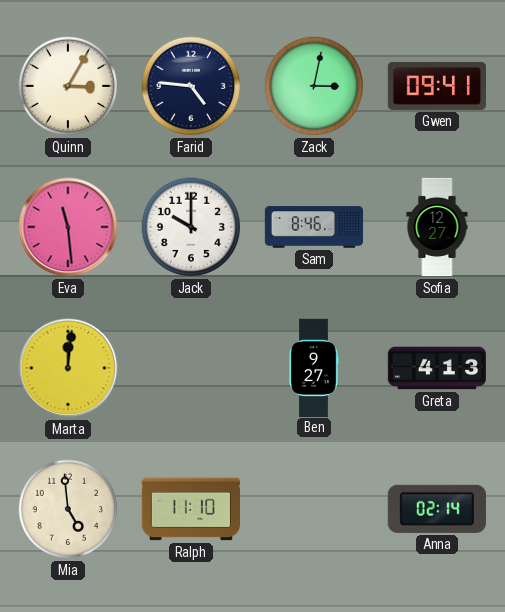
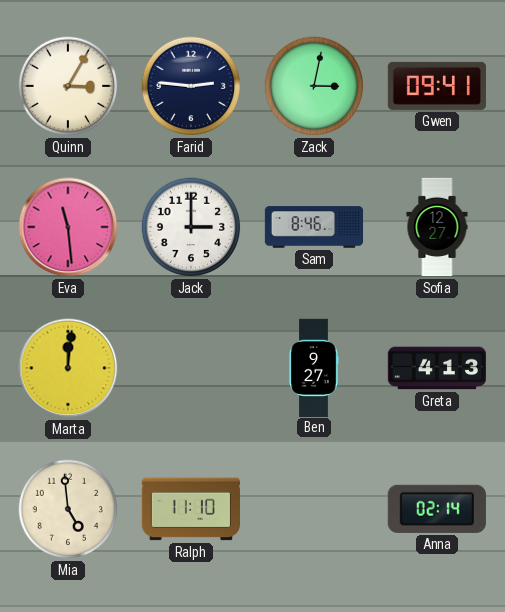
Farid: 4:46 -> 2:46 (191, 86)
Jack: 10:00 -> 3:00 (191, 227)
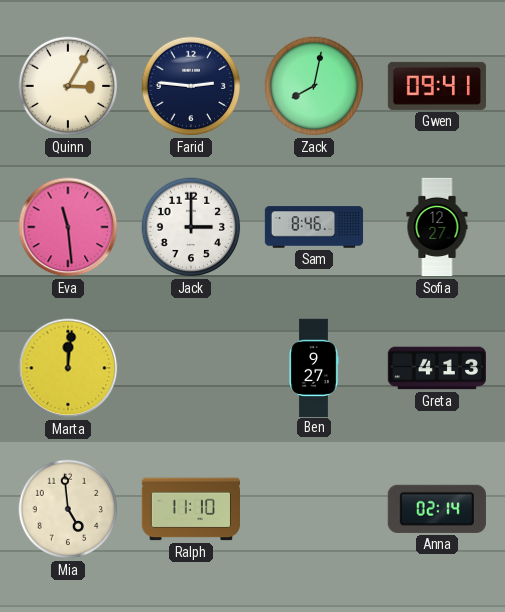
Zack: 3:02 -> 8:02 (314, 86)
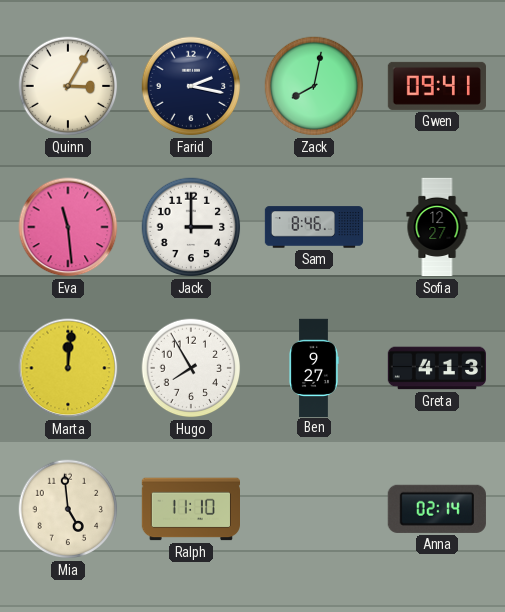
Farid: 2:46 -> 2:17 (191, 86)
Hugo: none -> 7:55 (191, 368)
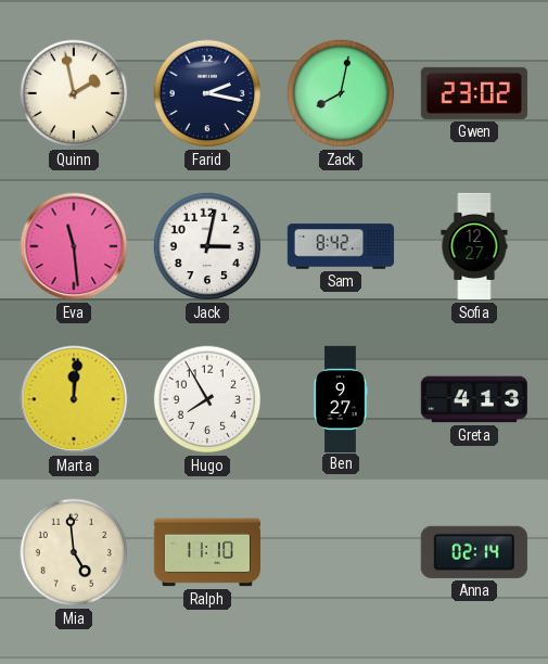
Quinn: 3:05 -> 1:58 (74, 93)
Gwen: 09:41 -> 23:02 (473, 93)
Jack: 3:00 -> 3:02 (207, 246)
Sam: 8:46 -> 8:42 (341, 246)
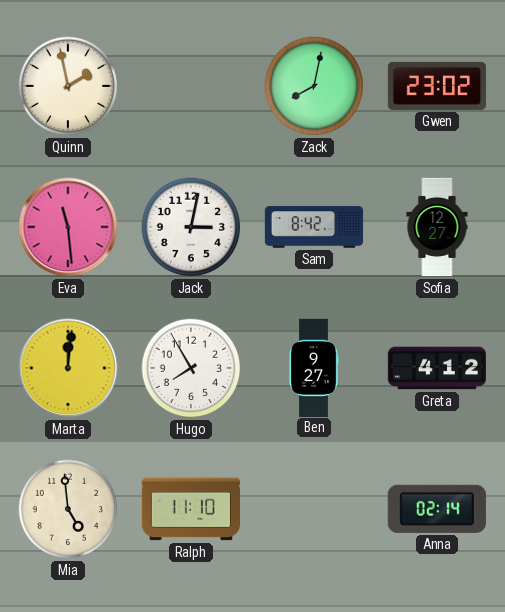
Farid: 2:17 -> none (207, 93)
Greta: 4:13 -> 4:12 (436, 368)
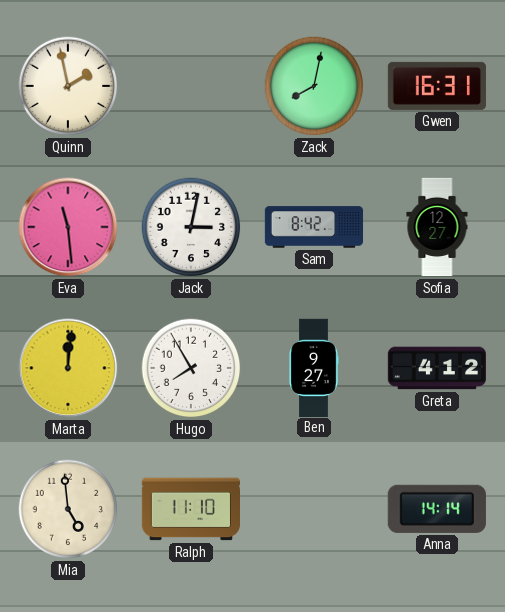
Gwen: 23:02 -> 16:31 (436, 86)
Anna: 02:14 -> 14:14 (437, 509)
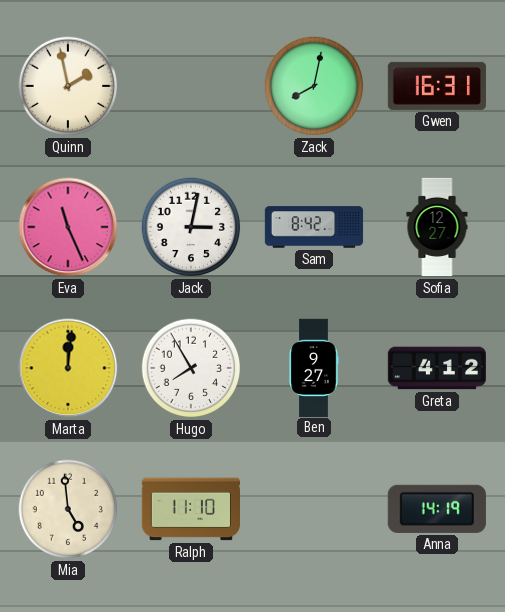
Eva: 11:29 -> 11:26 (68, 227)
Anna: 14:14 -> 14:19 (437, 509)
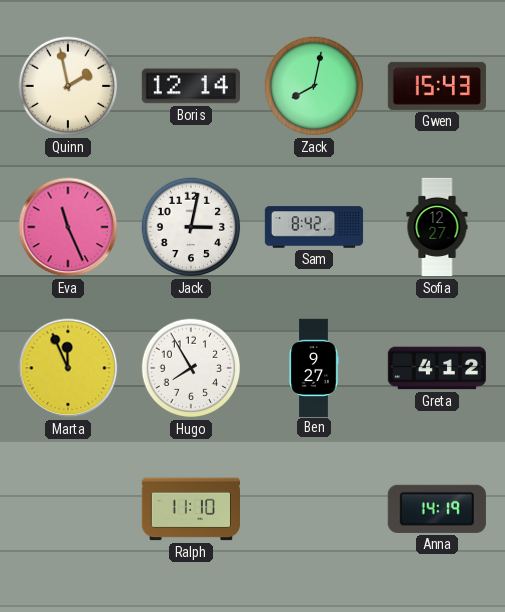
Boris: none -> 12:14 (191, 86)
Gwen: 16:31 -> 15:43 (436, 86)
Marta: 12:01 -> 11:56 (68, 368)
Mia: 4:59 -> none (68, 509)
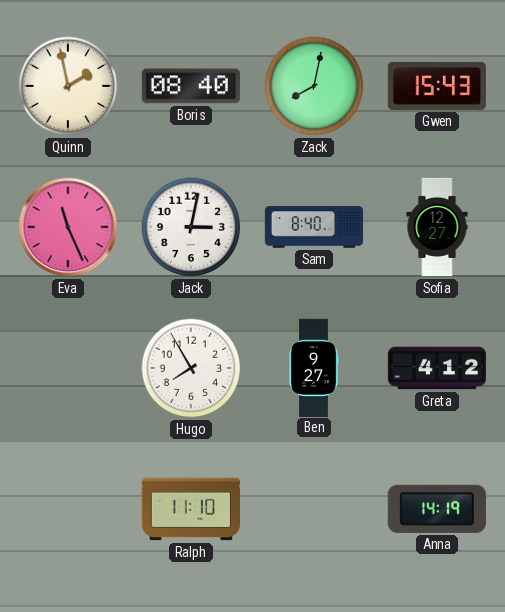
Boris: 12:14 -> 08:40 (191, 86)
Sam: 8:42 -> 8:40 (314, 227)
Marta: 11:56 -> none (68, 368)
